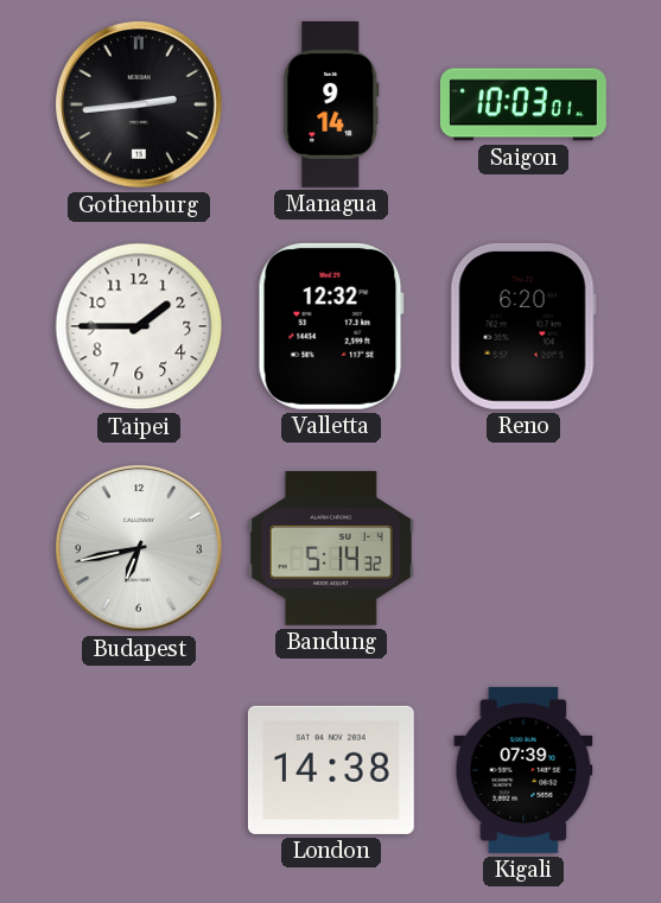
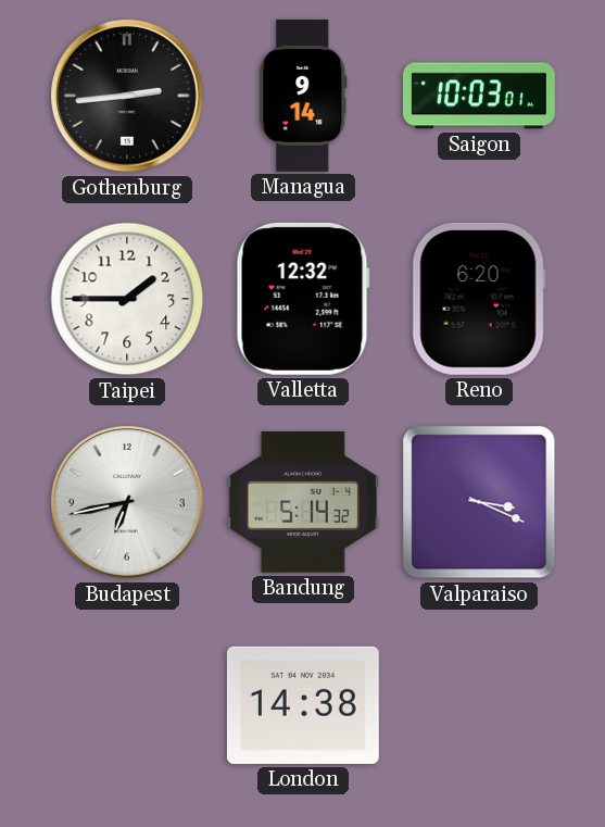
Valparaiso: none -> 3:19 (479, 502)
Kigali: 07:39 -> none (523, 770)
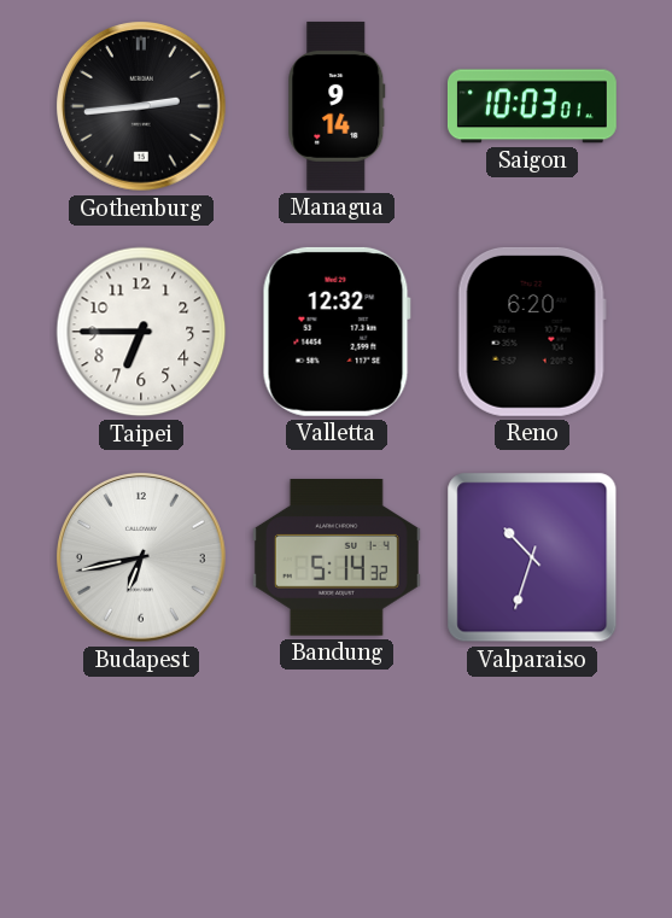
Taipei: 1:45 -> 6:45 (141, 332)
Valparaiso: 3:19 -> 10:33 (532, 557)
London: 14:38 -> none (303, 705)
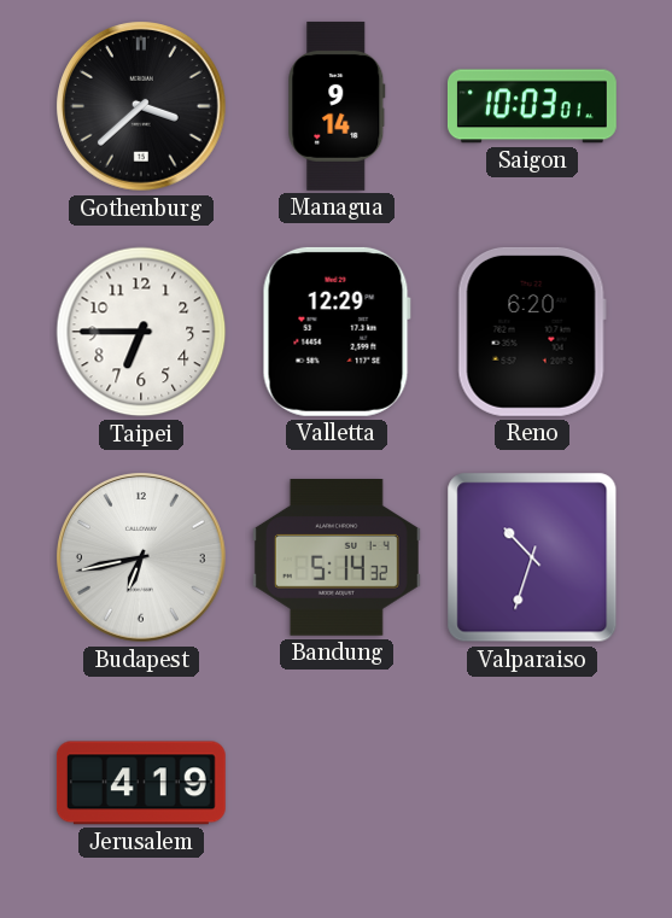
Gothenburg: 2:44 -> 3:38 (142, 107)
Valletta: 12:32 -> 12:29 (337, 332)
Jerusalem: none -> 4:19 (141, 783)
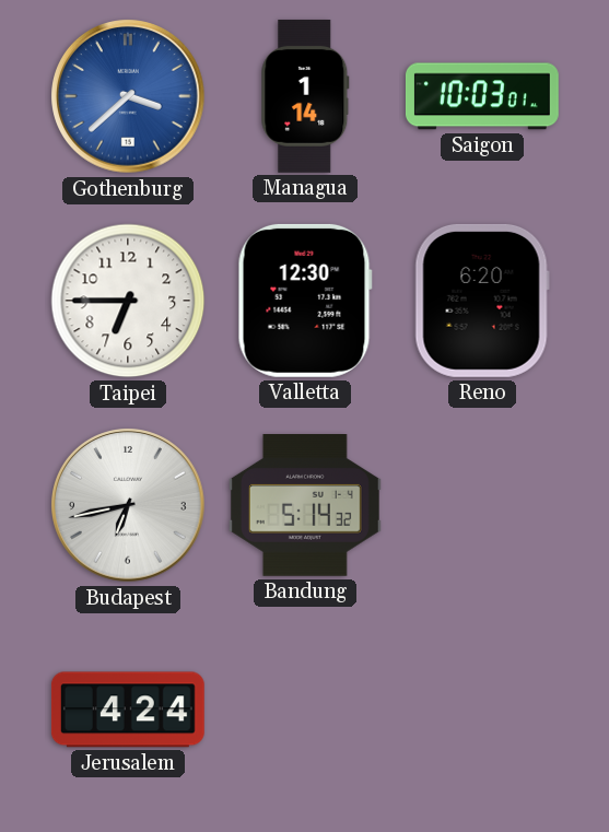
Gothenburg dial: black -> blue (129, 97)
Managua: 9:14 -> 1:14 (305, 96)
Valletta: 12:29 -> 12:30 (305, 301)
Valparaiso: 10:33 -> none (532, 557)
Jerusalem: 4:19 -> 4:24 (128, 710)
